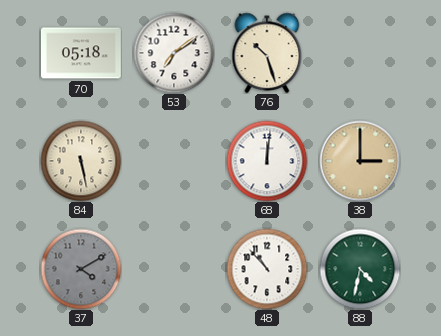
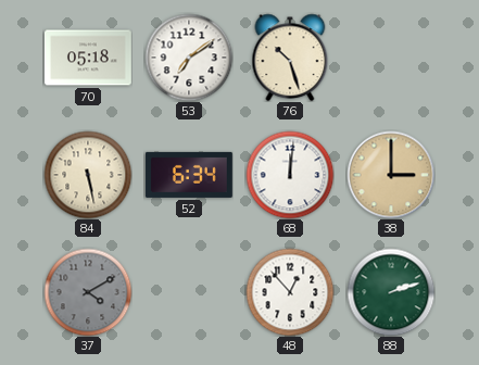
52: none -> 6:34 (189, 175)
48: 10:53 -> 12:53 (290, 292)
88: 4:32 -> 2:12 (391, 292)
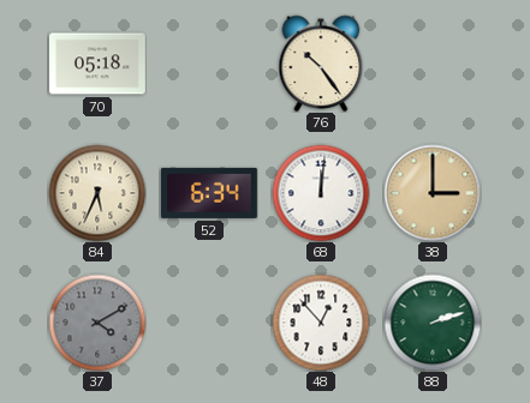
53: 7:09 -> none (189, 58)
76: 10:27 -> 10:24 (321, 64)
84: 5:28 -> 5:34 (97, 193)
